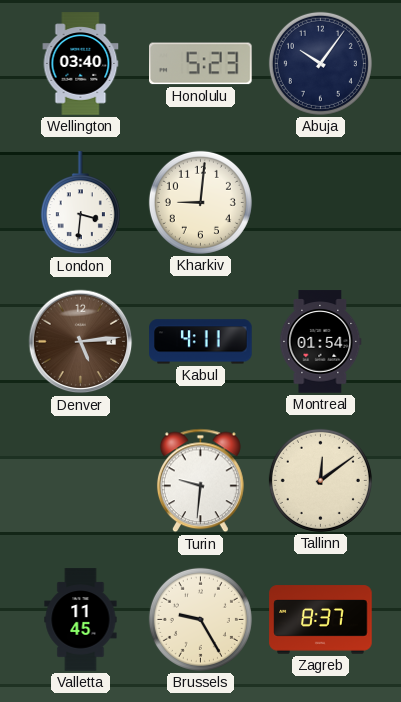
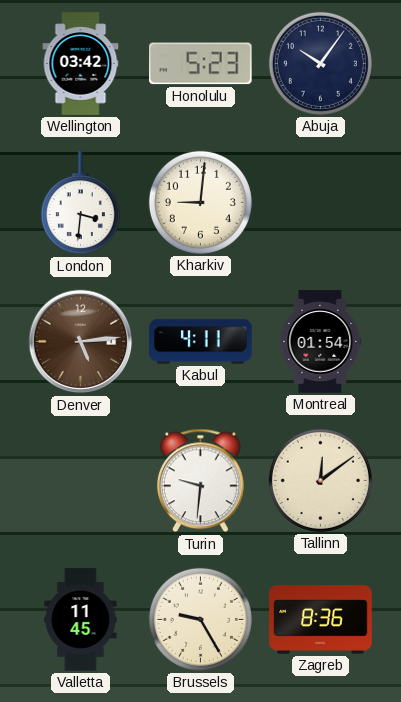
Wellington: 03:40 -> 03:42 (81, 64)
Zagreb: 8:37 -> 8:36 (321, 620)
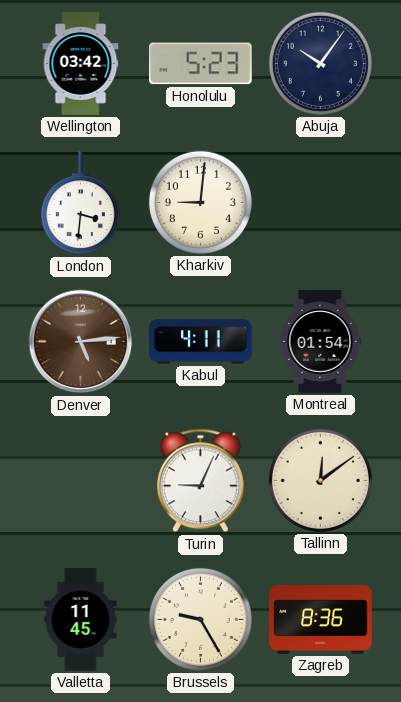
Turin: 9:31 -> 9:04 (200, 481)
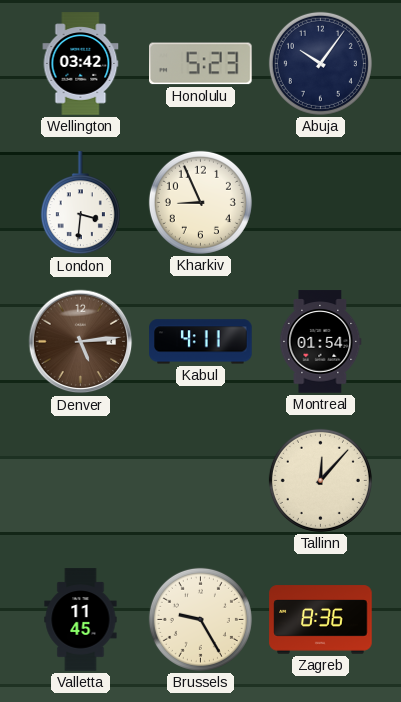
Kharkiv: 9:01 -> 8:56 (200, 202)
Turin: 9:04 -> none (200, 481)
Tallinn: 12:09 -> 12:07 (320, 480)
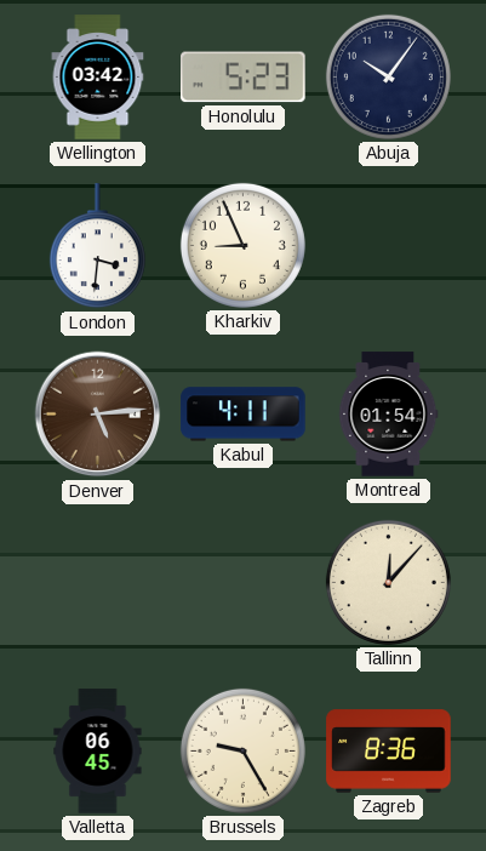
Valletta: 11:45 -> 06:45 (98, 752)
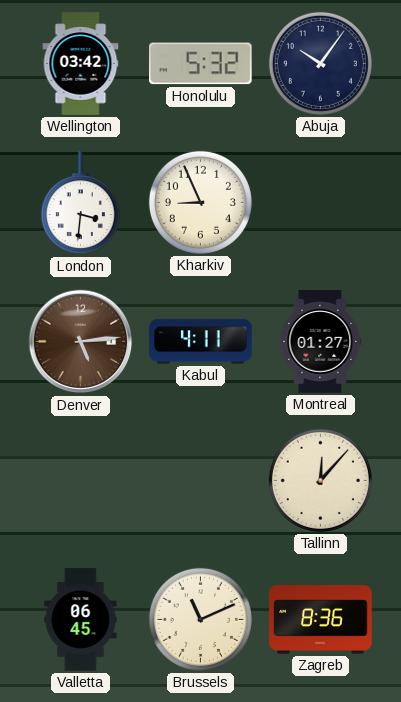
Honolulu: 5:23 -> 5:32 (201, 64)
Montreal: 01:54 -> 01:27 (321, 342)
Brussels: 9:25 -> 11:11 (200, 619)
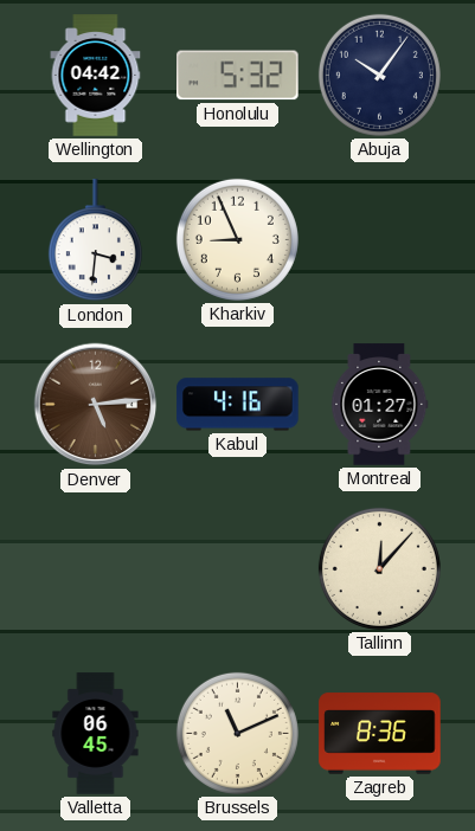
Wellington: 03:42 -> 04:42 (96, 76)
Kabul: 4:11 -> 4:16 (238, 405)
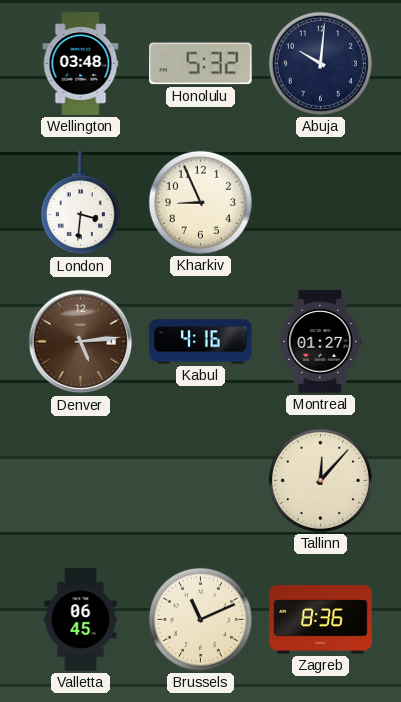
Wellington: 04:42 -> 03:48 (81, 64)
Abuja: 10:06 -> 10:01 (320, 63)
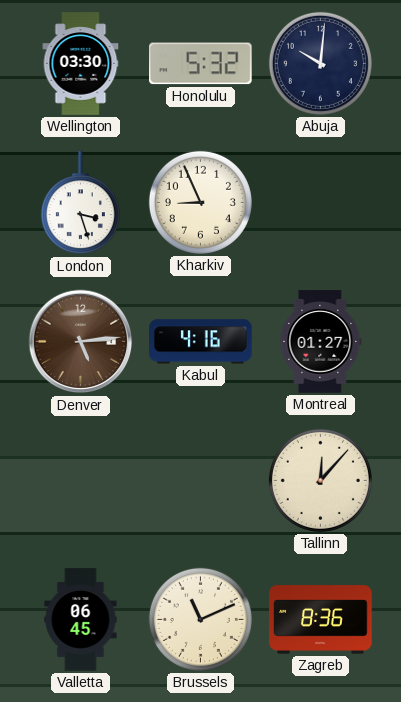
Wellington: 03:48 -> 03:30 (81, 64)
London: 3:31 -> 3:27 (80, 203)
